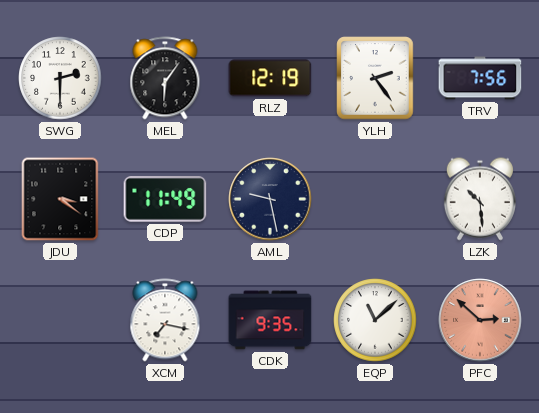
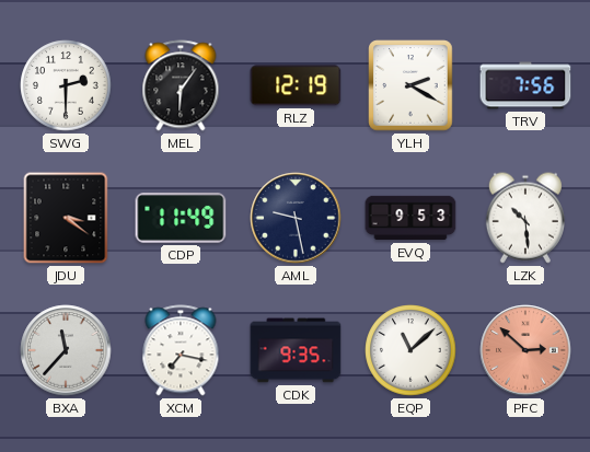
YLH: 2:24 -> 2:20 (410, 85)
EVQ: none -> 9:53 (410, 218)
BXA: none -> 11:37 (66, 350)
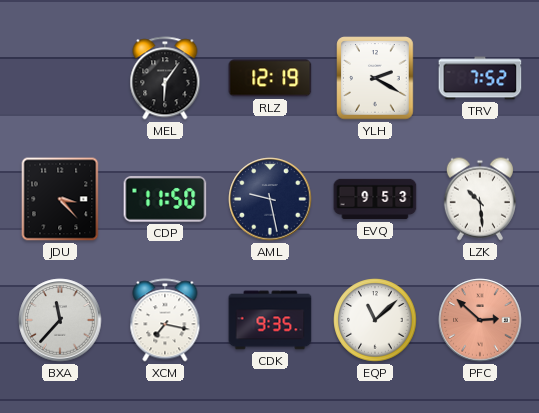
SWG: 2:30 -> none (66, 85)
TRV: 7:56 -> 7:52 (480, 78)
JDU: 3:21 -> 3:23 (60, 199)
CDP: 11:49 -> 11:50 (165, 200)
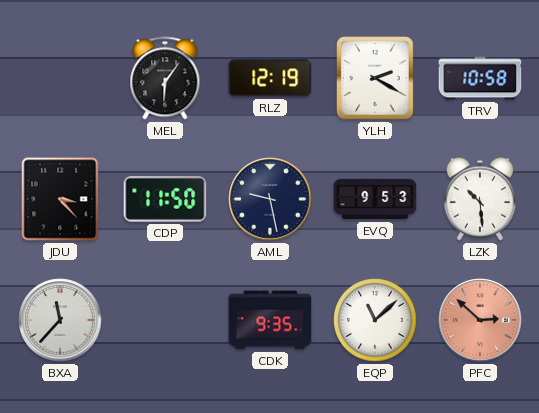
TRV: 7:52 -> 10:58 (480, 78)
XCM: 7:17 -> none (165, 320)
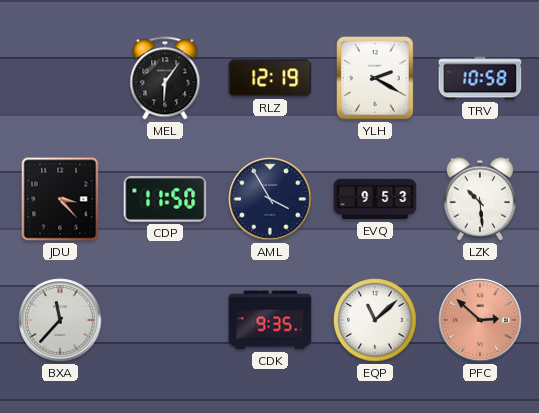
AML: 9:28 -> 3:55 (270, 199)
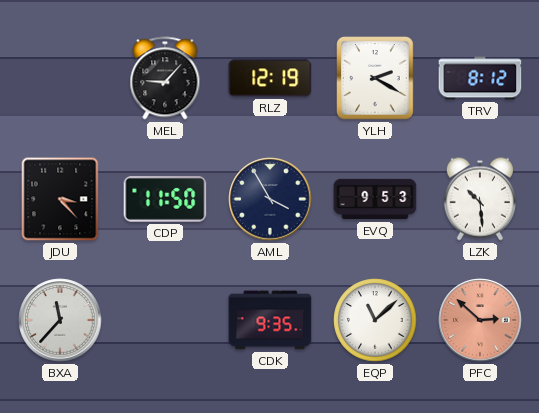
MEL: 6:06 -> 9:07 (165, 78)
TRV: 10:58 -> 8:12 (480, 78)
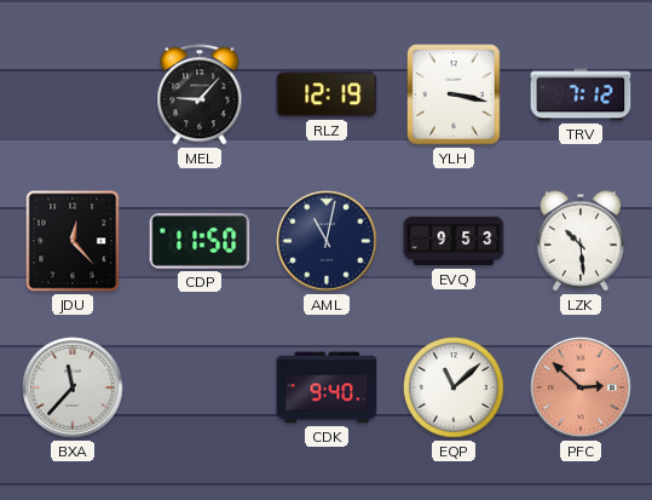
YLH: 2:20 -> 3:17 (454, 94)
TRV: 8:12 -> 7:12 (581, 94)
JDU: 3:23 -> 12:23 (73, 241)
AML: 3:55 -> 11:02 (327, 241)
CDK: 9:35 -> 9:40 (327, 387)
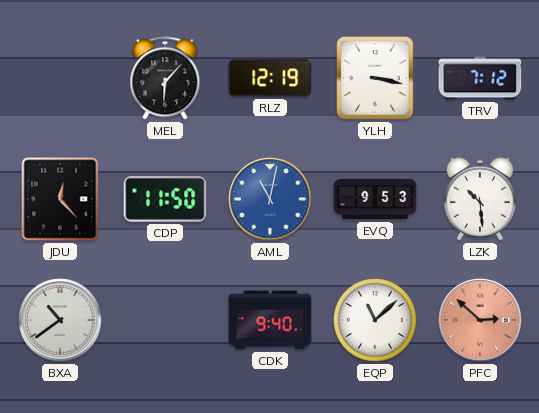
MEL: 9:07 -> 6:07 (165, 78)
AML dial: navy -> blue (270, 199)
BXA: 11:37 -> 10:39 (60, 320)
